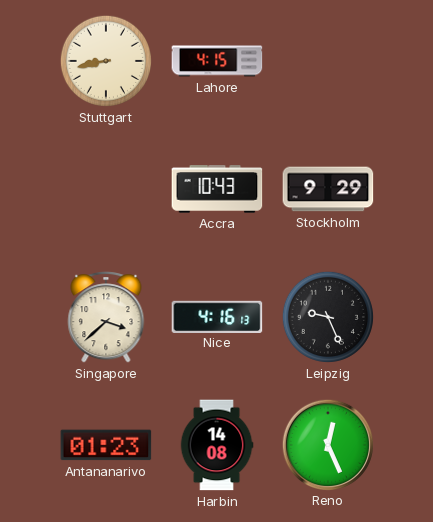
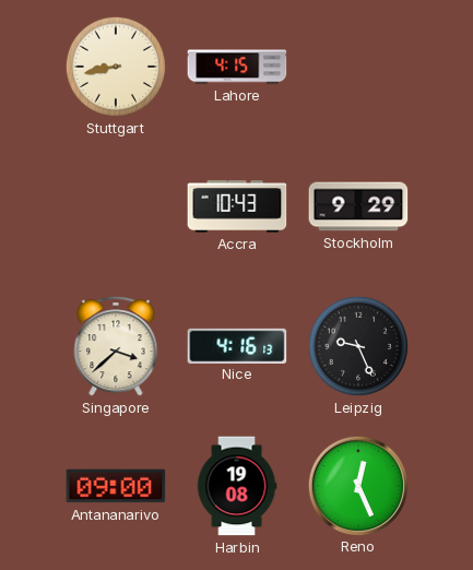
Antananarivo: 01:23 -> 09:00 (116, 486)
Harbin: 14:08 -> 19:08 (237, 486)
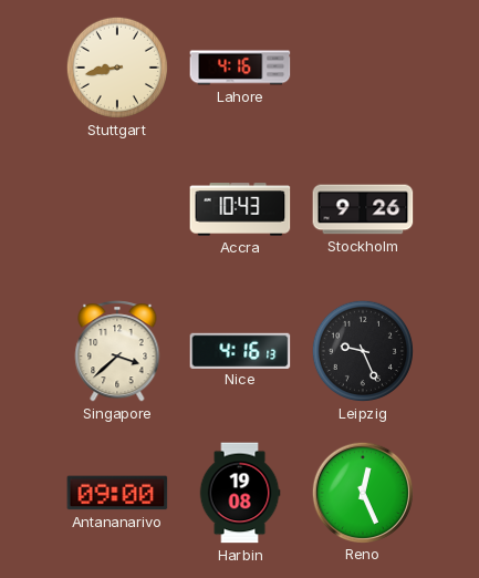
Lahore: 4:15 -> 4:16 (240, 68)
Stockholm: 9:29 -> 9:26 (363, 209)
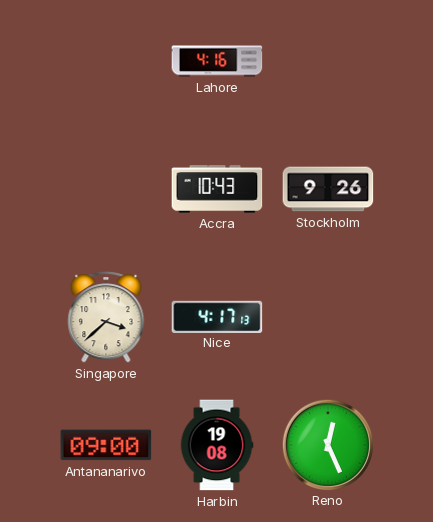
Stuttgart: 8:43 -> none (117, 68)
Nice: 4:16 -> 4:17 (217, 316)
Leipzig: 9:26 -> none (363, 351)
